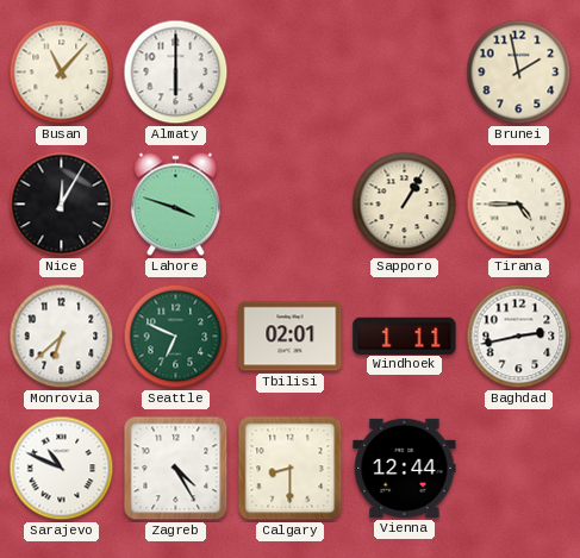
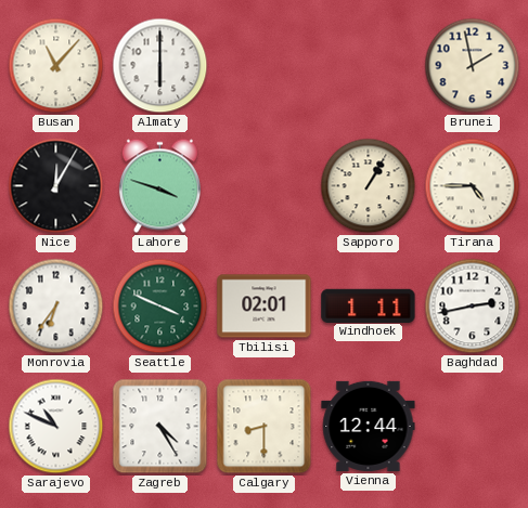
Monrovia: 6:38 -> 6:36 (56, 307)
Seattle: 6:49 -> 3:49 (160, 307)
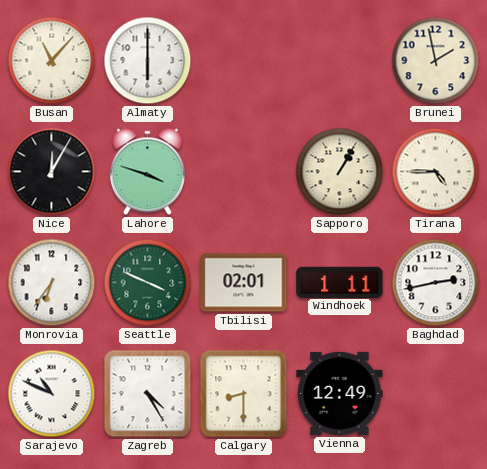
Vienna: 12:44 -> 12:49 (340, 393)
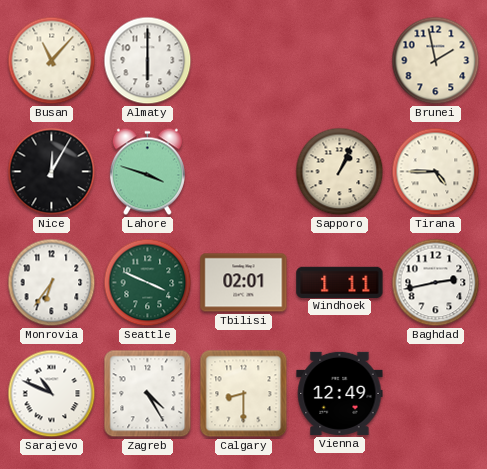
Sapporo: 1:05 -> 1:04 (340, 172)
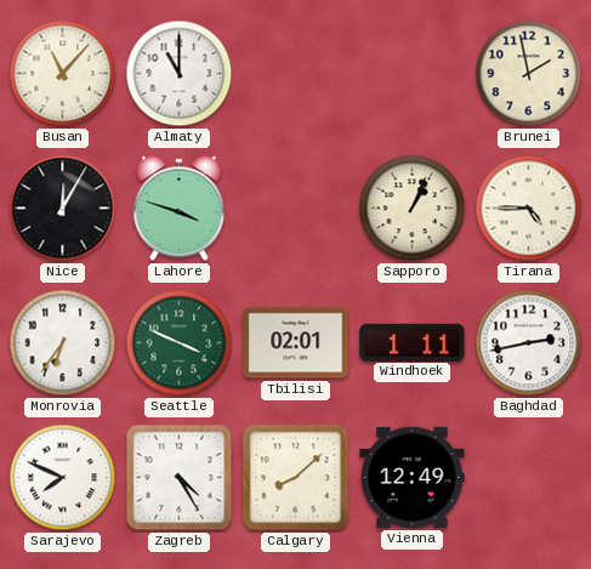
Almaty: 6:00 -> 11:00 (180, 74)
Sarajevo: 10:49 -> 7:49 (63, 478)
Calgary: 8:30 -> 8:08 (296, 478)
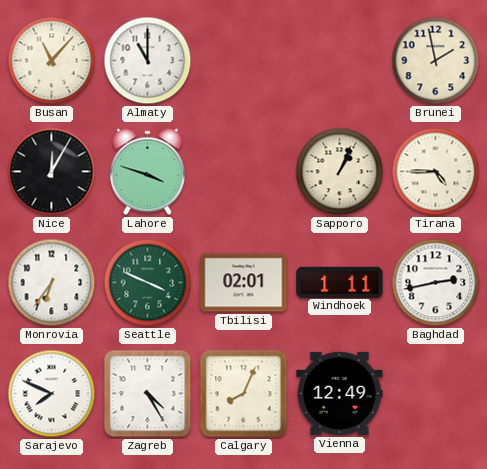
Calgary: 8:08 -> 8:04 (244, 394)
